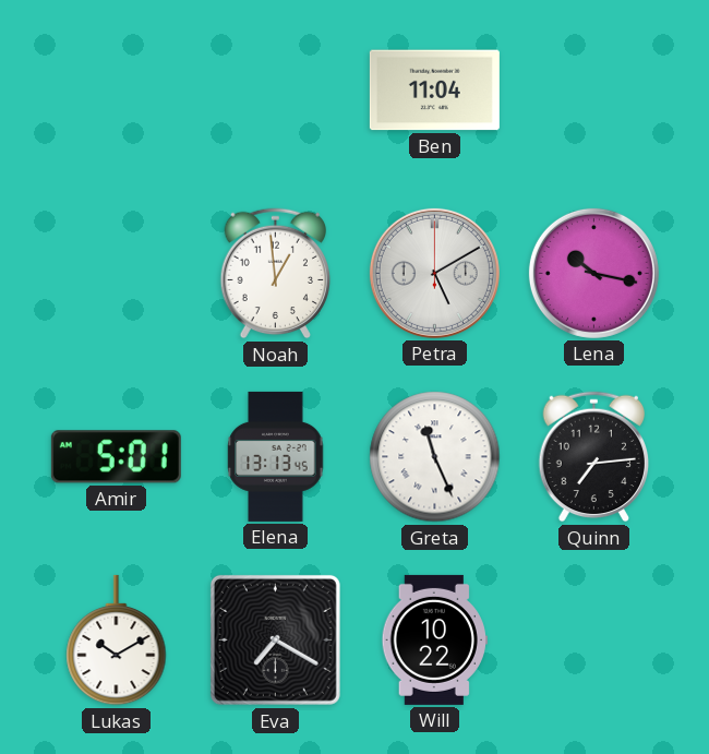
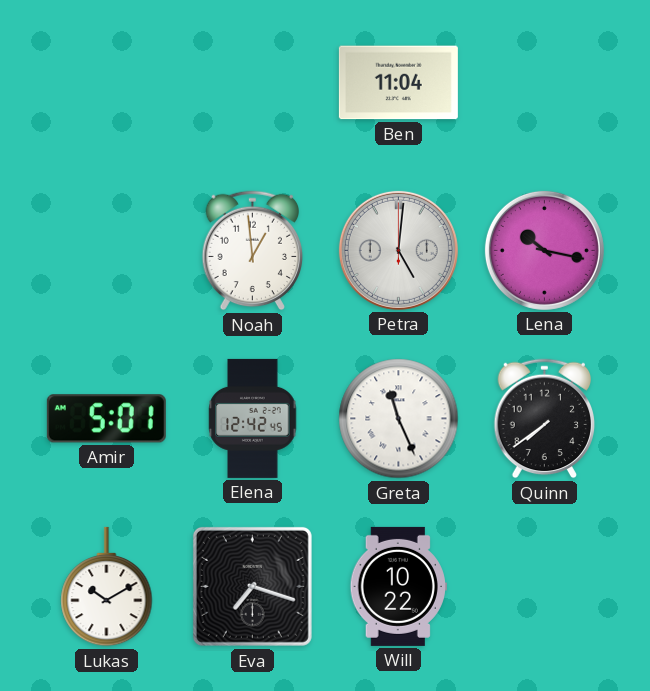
Petra: 5:10 -> 5:01 (398, 250)
Elena: 13:13 -> 12:42 (253, 418)
Quinn: 7:14 -> 7:39 (545, 419)
Eva: 7:20 -> 7:18 (252, 586)
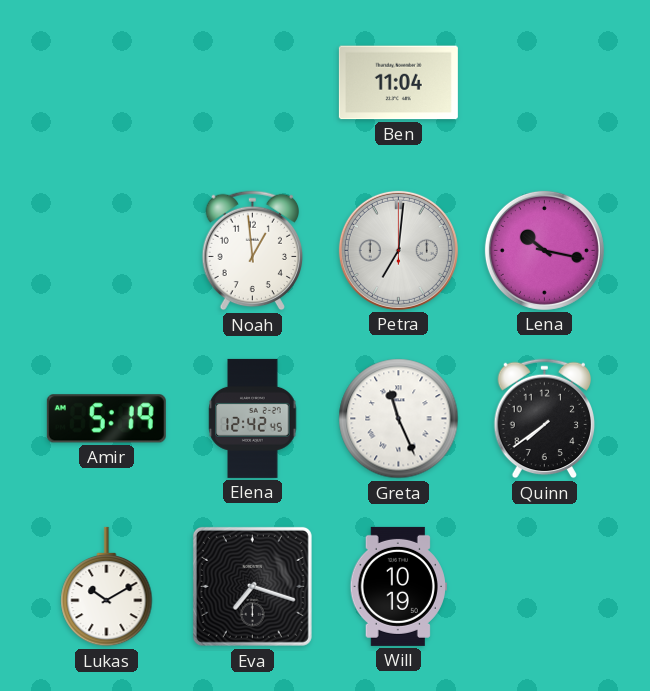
Petra: 5:01 -> 7:01 (398, 250)
Amir: 5:01 -> 5:19 (106, 419)
Will: 10:22 -> 10:19 (398, 586)
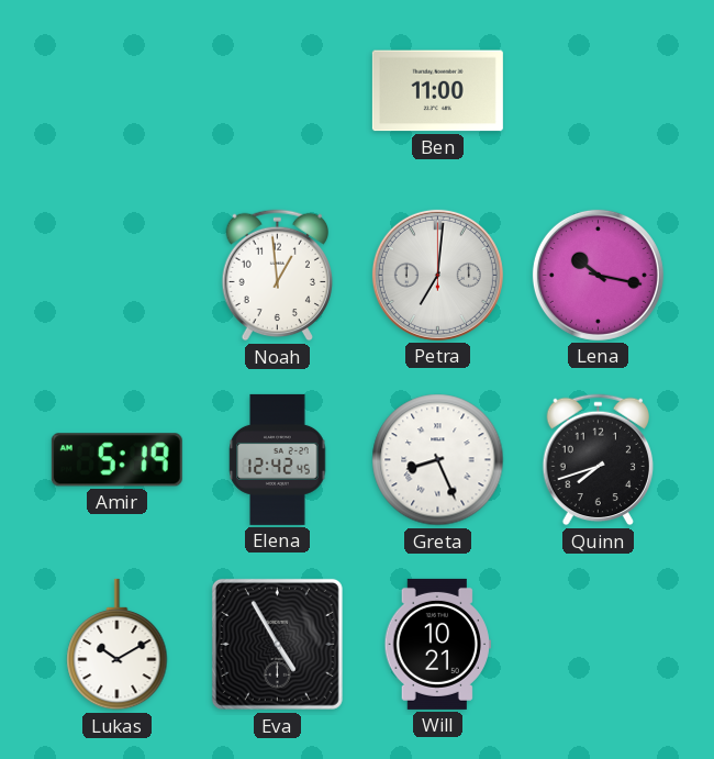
Ben: 11:04 -> 11:00 (437, 91)
Greta: 11:26 -> 8:26 (438, 460)
Quinn: 7:39 -> 7:42 (599, 460)
Eva: 7:18 -> 4:55 (277, 644)
Will: 10:19 -> 10:21 (437, 644)
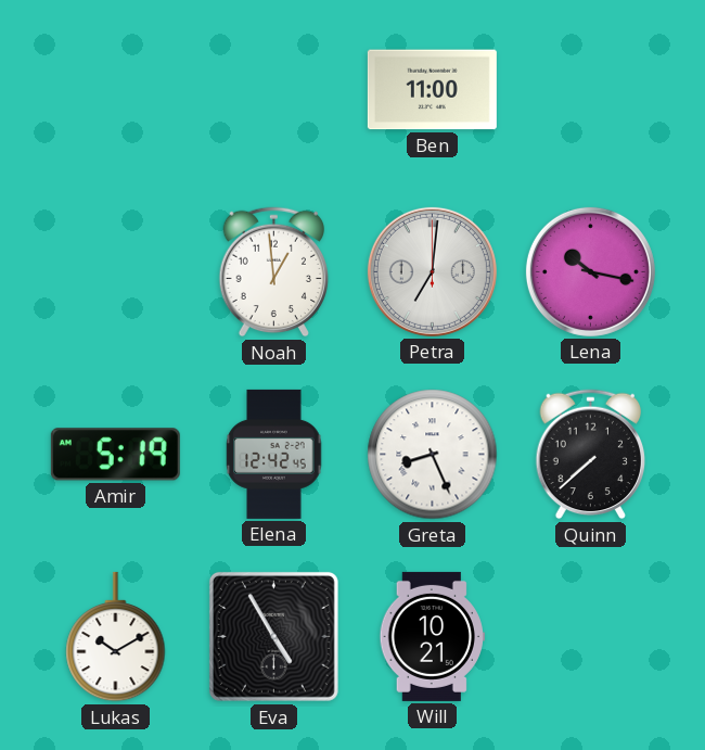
Quinn: 7:42 -> 7:38 (591, 455)
